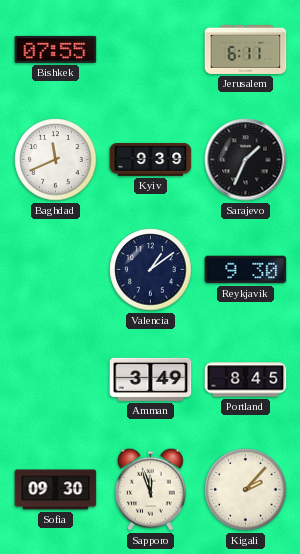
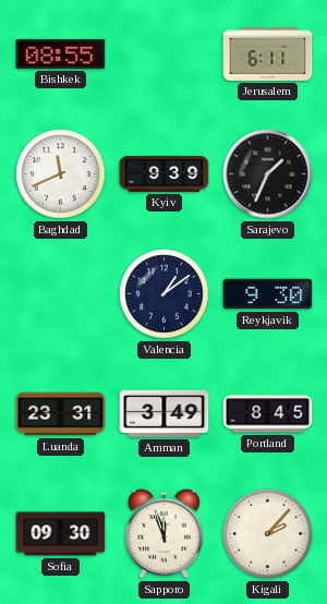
Bishkek: 07:55 -> 08:55 (61, 53)
Luanda: none -> 23:31 (61, 414)
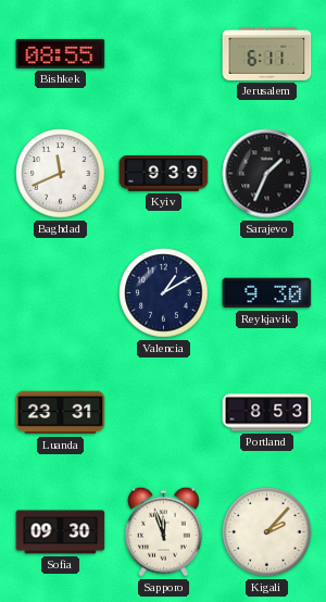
Valencia: 1:09 -> 1:10 (164, 293)
Amman: 3:49 -> none (165, 413)
Portland: 8:45 -> 8:53 (267, 413)
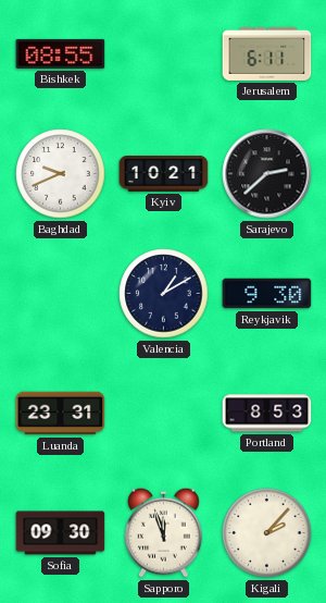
Baghdad: 11:41 -> 9:41 (61, 174)
Kyiv: 9:39 -> 10:21 (164, 173)
Sarajevo: 1:34 -> 2:38 (267, 174)
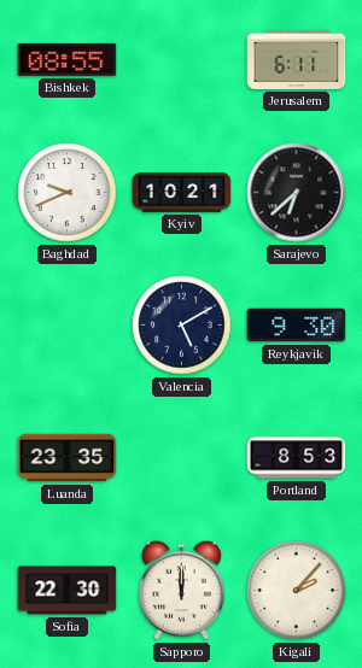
Sarajevo: 2:38 -> 6:38 (297, 193)
Valencia: 1:10 -> 5:10 (182, 326)
Luanda: 23:31 -> 23:35 (68, 458)
Sofia: 09:30 -> 22:30 (68, 591)
Sapporo: 11:57 -> 12:00 (182, 590)
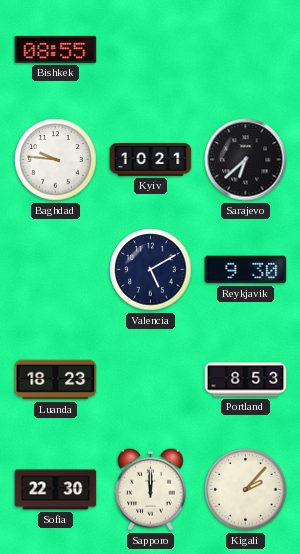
Jerusalem: 6:11 -> none (297, 59)
Baghdad: 9:41 -> 9:46 (56, 160)
Luanda: 23:35 -> 18:23 (56, 380)
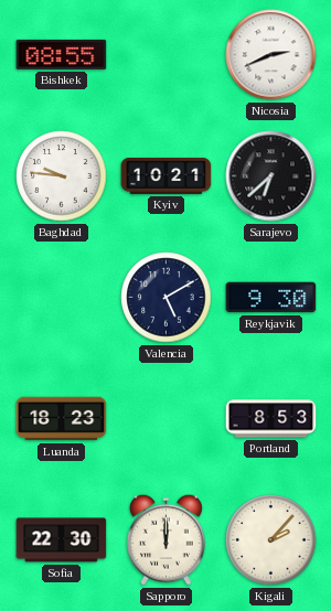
Nicosia: none -> 2:41 (271, 55)
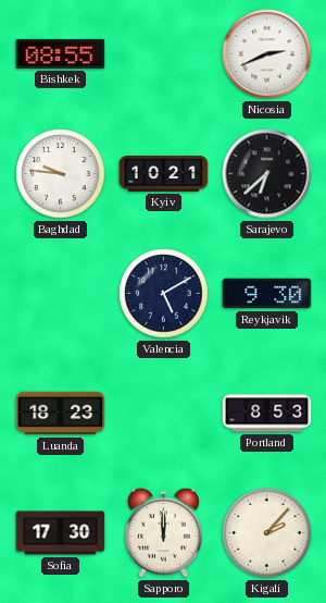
Sofia: 22:30 -> 17:30 (61, 533)
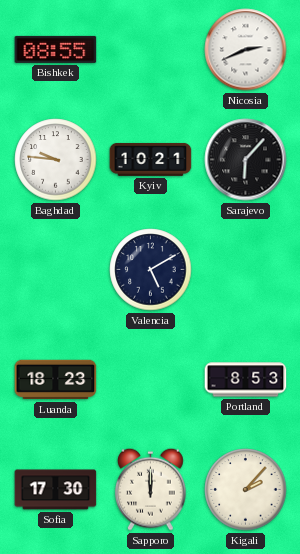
Sarajevo: 6:38 -> 6:07 (246, 160)
Reykjavik: 9:30 -> none (267, 294)
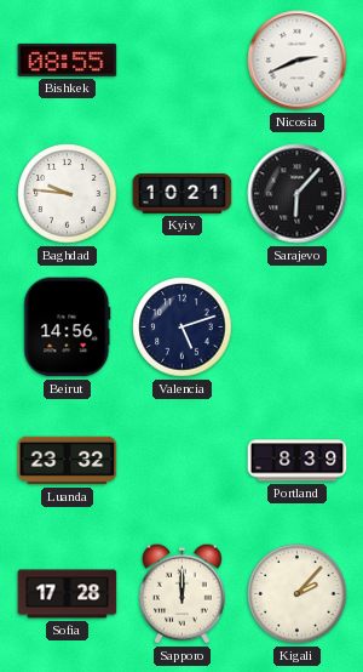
Beirut: none -> 14:56 (68, 328)
Valencia: 5:10 -> 5:12 (183, 328)
Luanda: 18:23 -> 23:32 (68, 461)
Portland: 8:53 -> 8:39 (298, 461)
Sofia: 17:30 -> 17:28 (68, 594)
